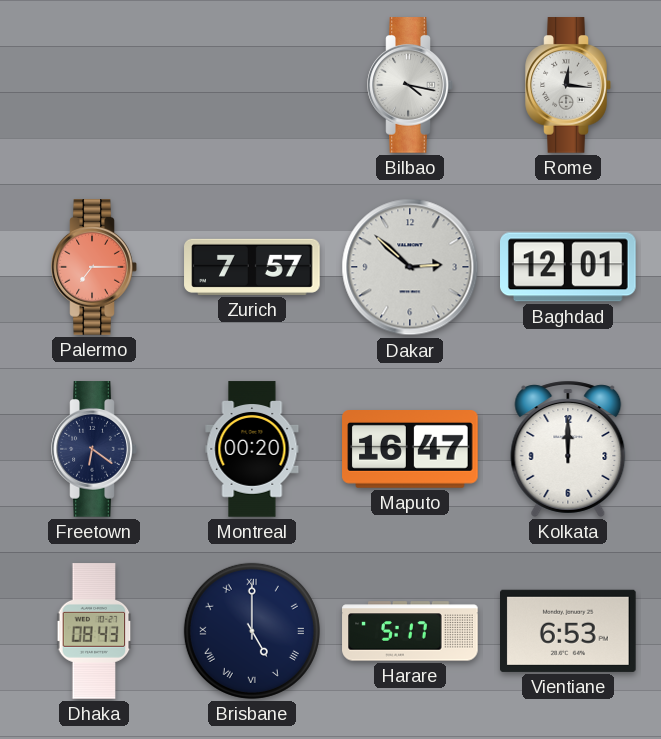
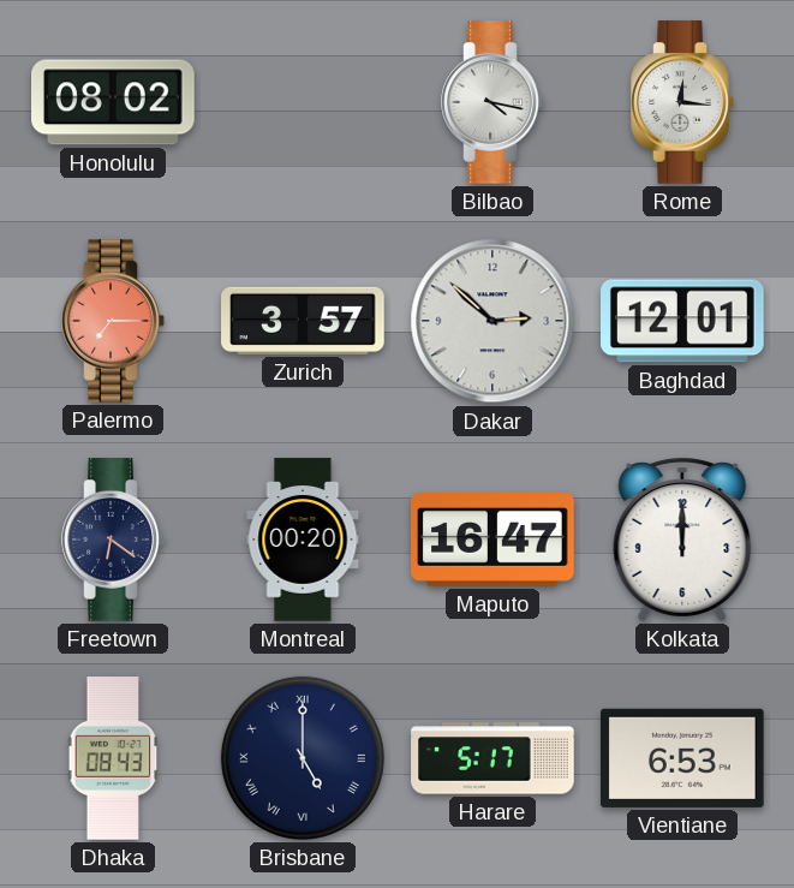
Honolulu: none -> 08:02 (113, 102)
Zurich: 7:57 -> 3:57 (303, 321)
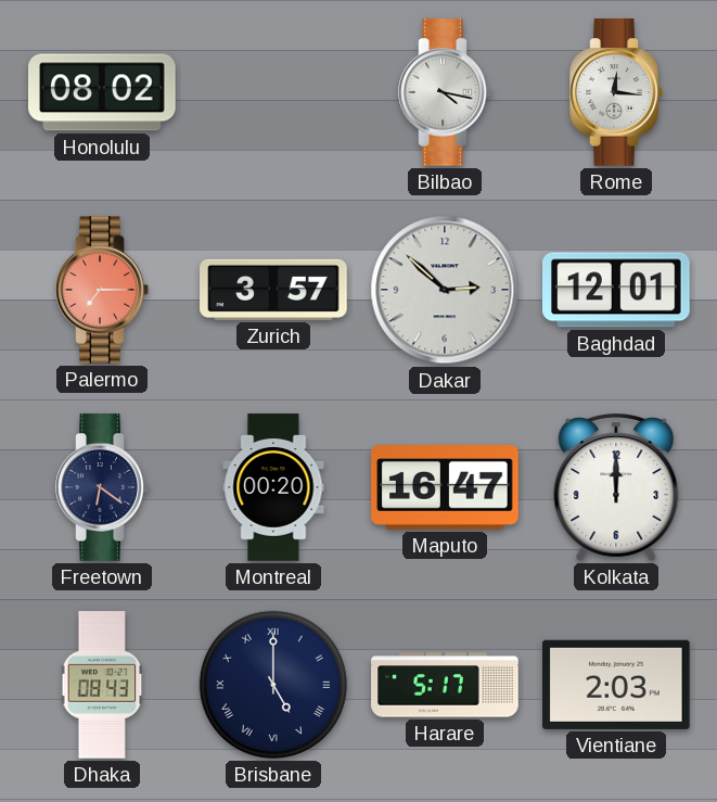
Vientiane: 6:53 -> 2:03 (617, 685)
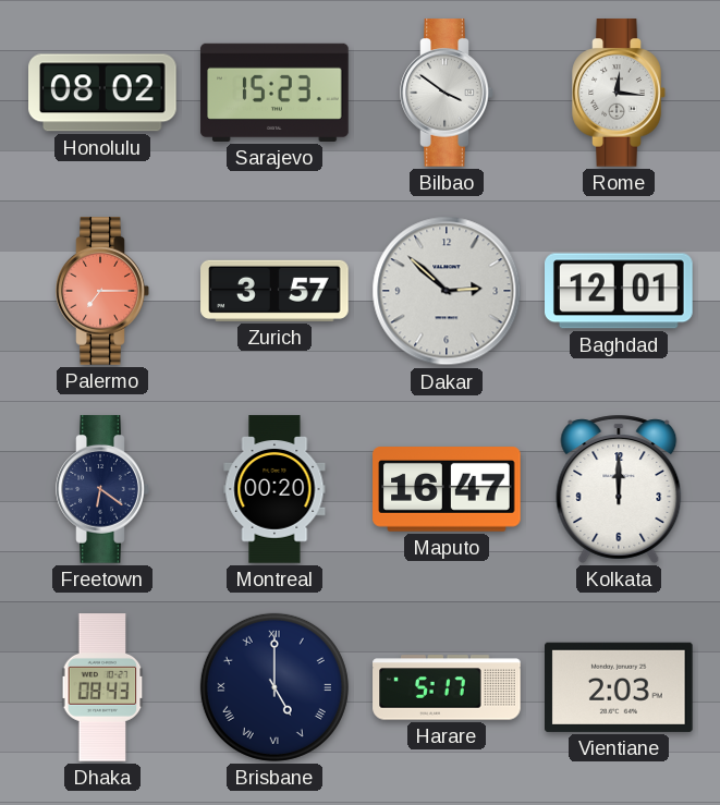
Sarajevo: none -> 15:23 (274, 93)
Bilbao: 4:17 -> 3:51 (447, 93)
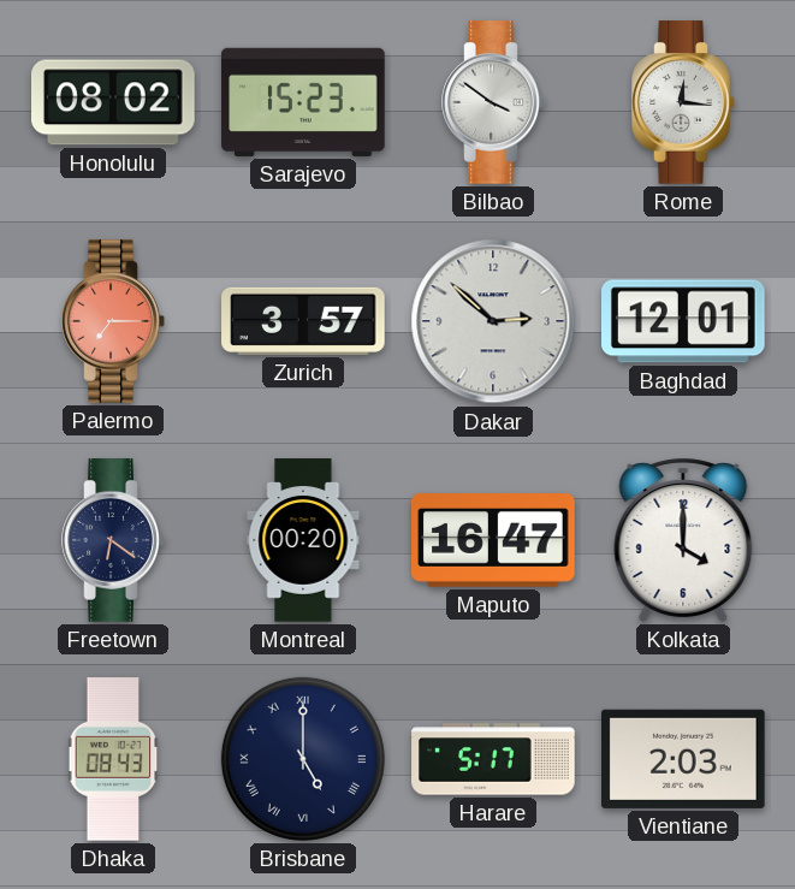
Kolkata: 12:00 -> 4:00 (683, 540)
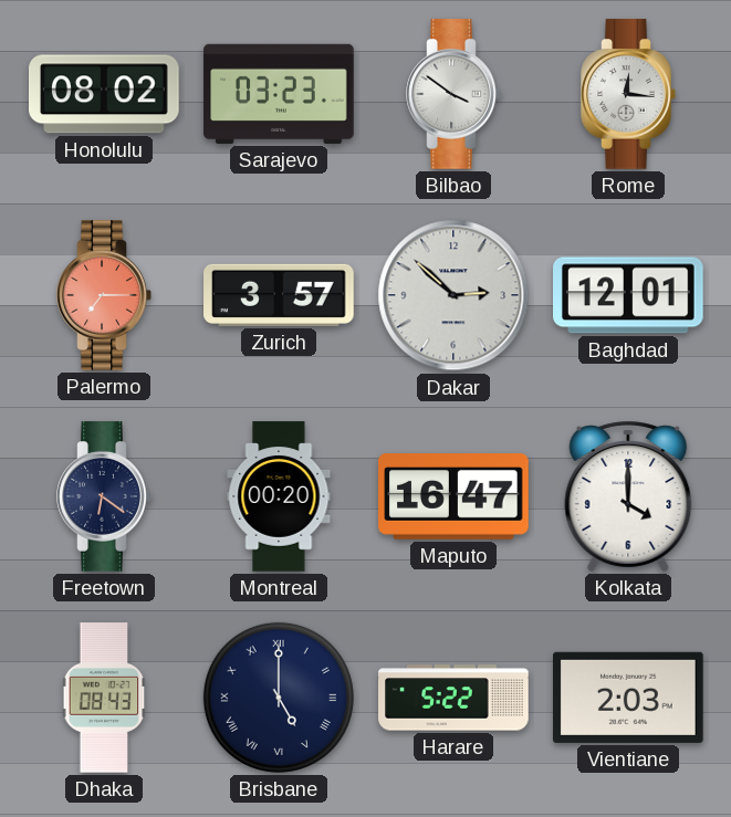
Sarajevo: 15:23 -> 03:23 (279, 94)
Harare: 5:17 -> 5:22 (453, 698)
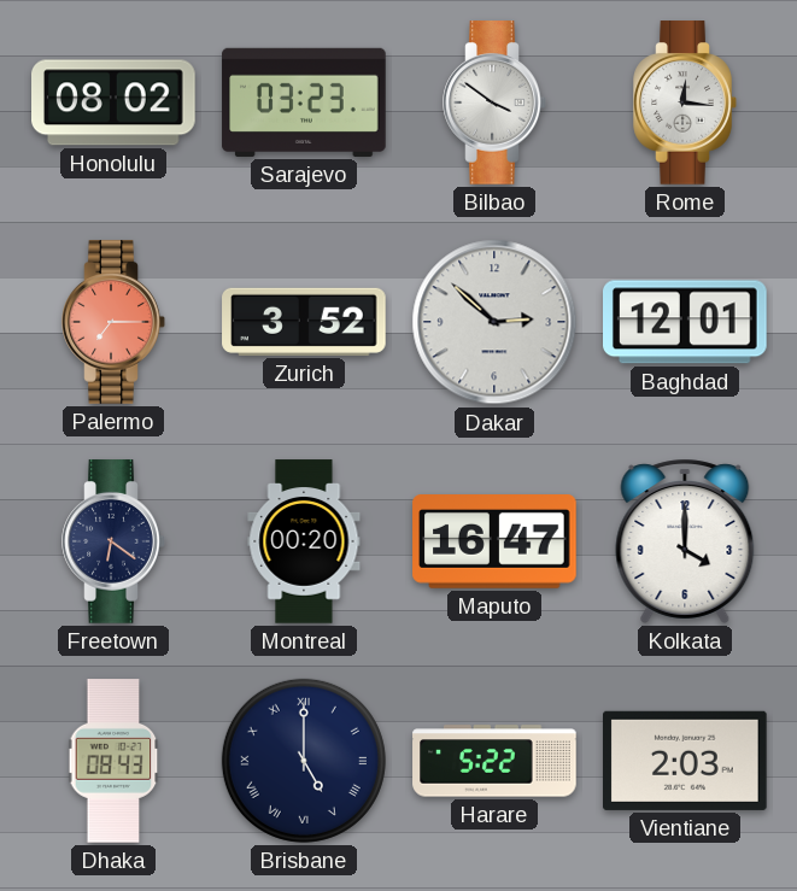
Zurich: 3:57 -> 3:52 (304, 322)
